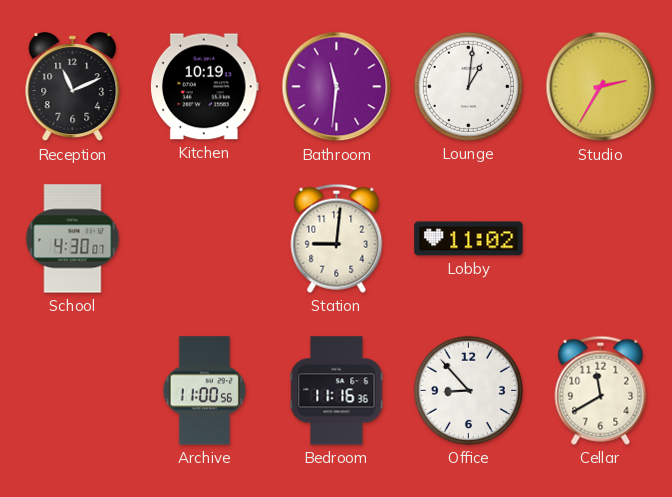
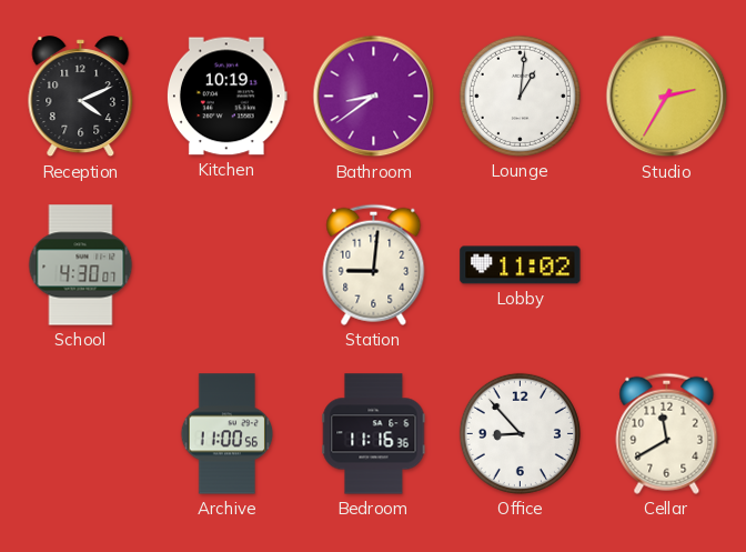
Reception: 11:11 -> 4:11 (81, 97)
Bathroom: 11:31 -> 8:39 (374, 97)
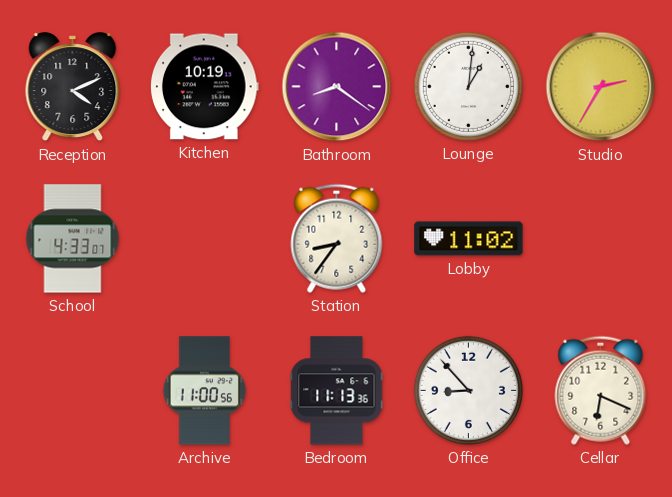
Bathroom: 8:39 -> 8:21 (337, 87)
School: 4:30 -> 4:33 (73, 239)
Station: 9:01 -> 8:36 (337, 238)
Bedroom: 11:16 -> 11:13 (337, 391)
Cellar: 11:40 -> 6:19 (601, 390)
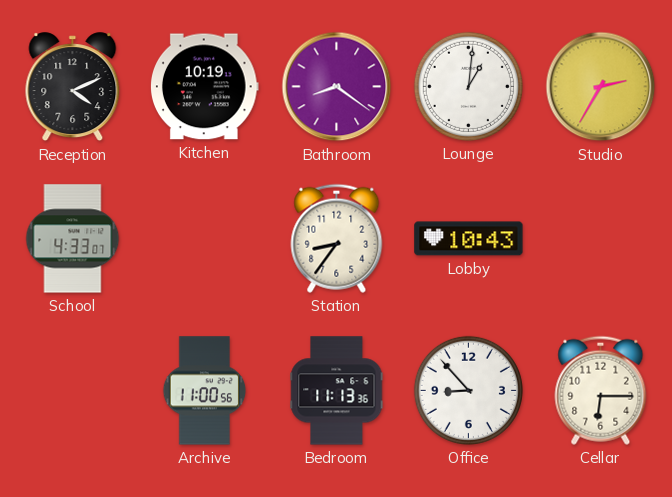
Lobby: 11:02 -> 10:43 (469, 239)
Cellar: 6:19 -> 6:15 (601, 390)
